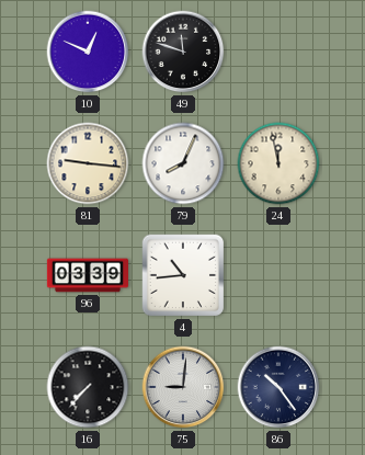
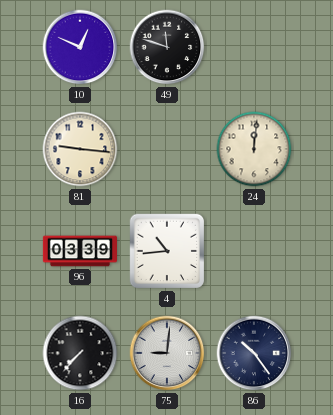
79: 8:04 -> none (183, 163)
24: 11:58 -> 12:01 (254, 149)
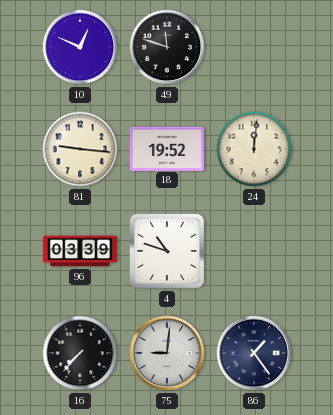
18: none -> 19:52 (167, 148)
4: 10:44 -> 10:48 (167, 251)
86: 10:24 -> 1:24 (254, 353)
